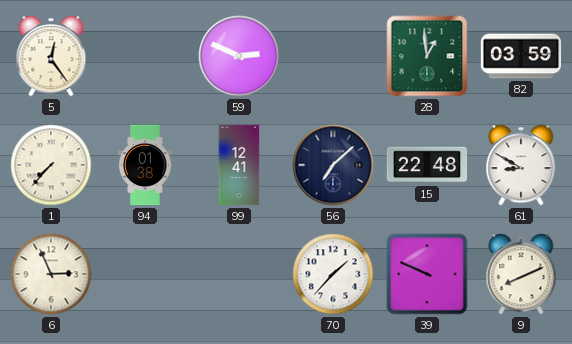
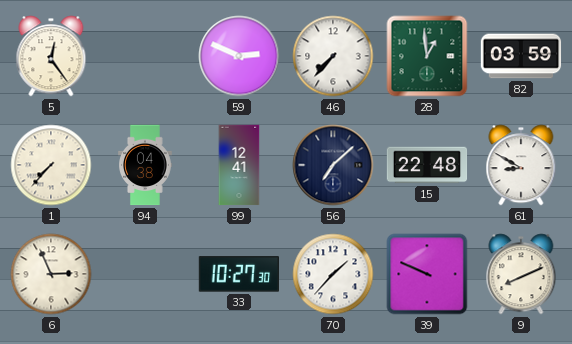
46: none -> 7:37 (333, 56)
94: 01:38 -> 04:38 (146, 165)
33: none -> 10:27 (238, 274)
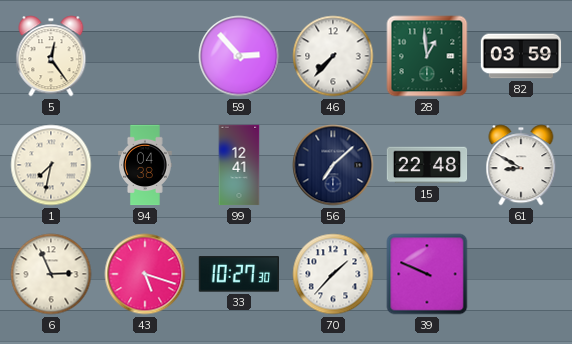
59: 2:49 -> 2:53 (239, 56)
1: 7:37 -> 7:32 (51, 165)
43: none -> 5:18 (145, 274)
9: 8:11 -> none (521, 274)
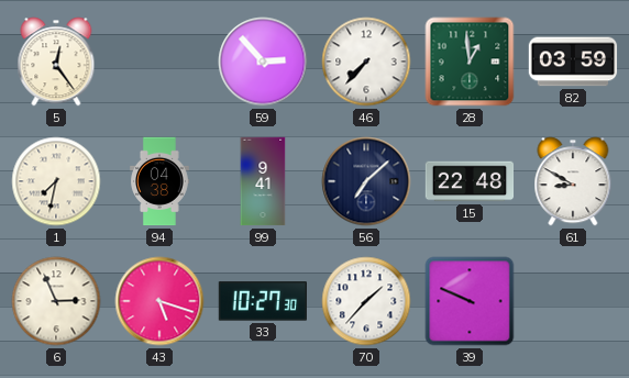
99: 12:41 -> 9:41 (263, 181)
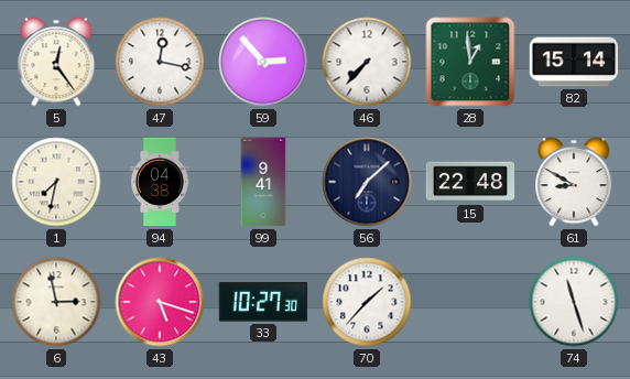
47: none -> 12:17 (160, 62)
82: 03:59 -> 15:14 (574, 62)
6: 2:56 -> 2:58 (56, 302)
39: 9:49 -> none (470, 301)
74: none -> 11:27 (574, 302)
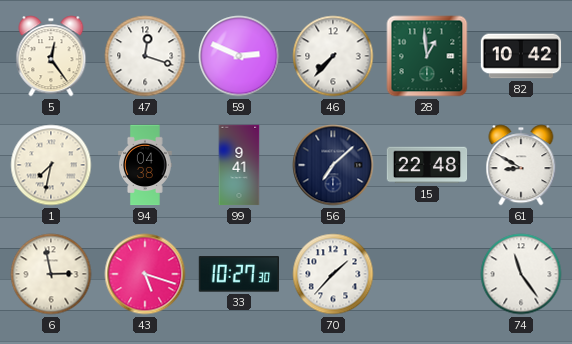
47: 12:17 -> 12:18 (145, 56)
59: 2:53 -> 2:49 (239, 56)
82: 15:14 -> 10:42 (521, 56)
74: 11:27 -> 11:24 (521, 274)
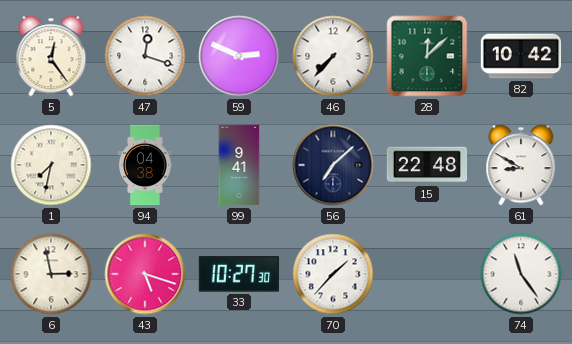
28: 12:59 -> 12:08 (427, 56)
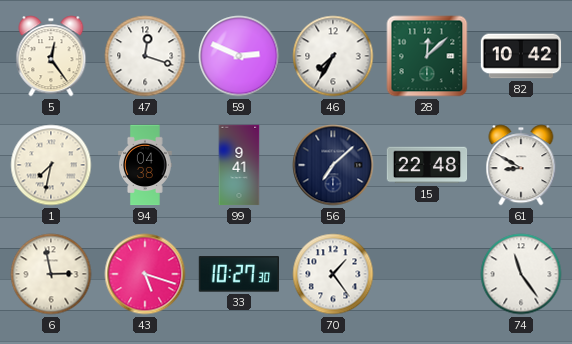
46: 7:37 -> 7:35 (333, 56)
70: 1:37 -> 1:24 (333, 274)
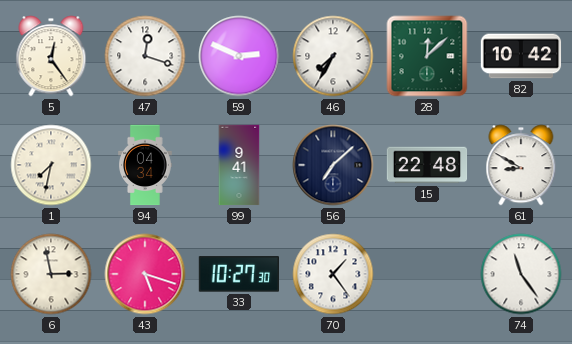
94: 04:38 -> 04:34 (146, 165)
